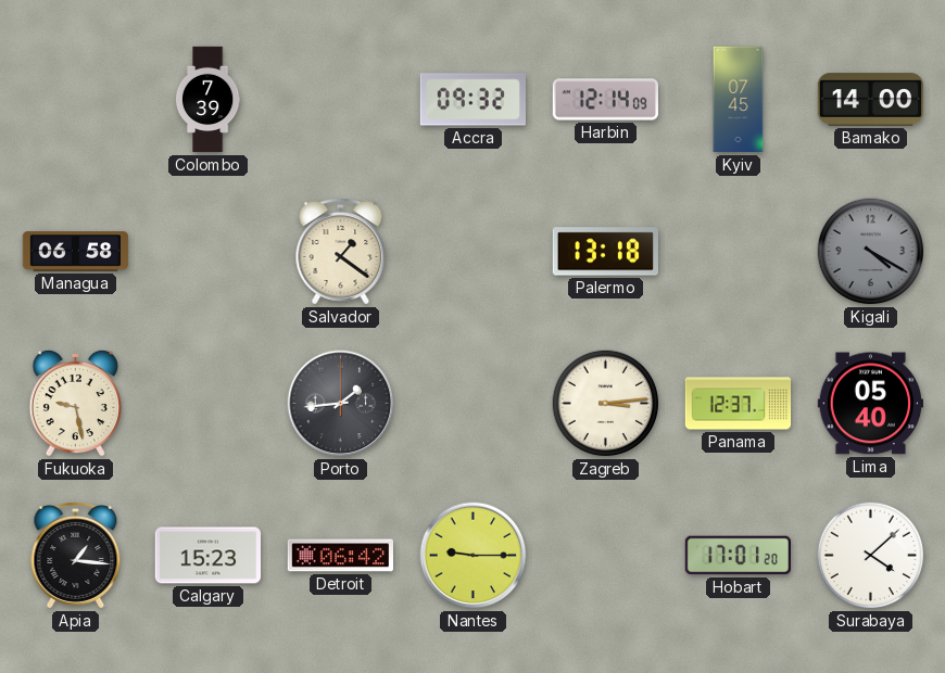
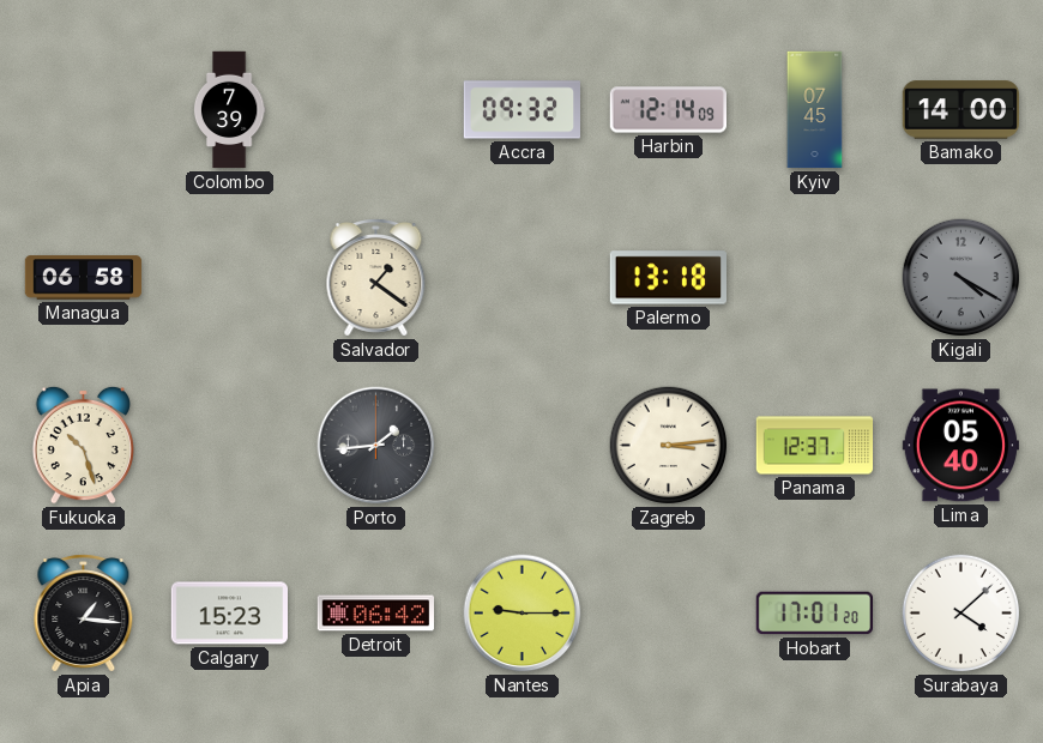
Fukuoka: 9:28 -> 10:27 (83, 445)
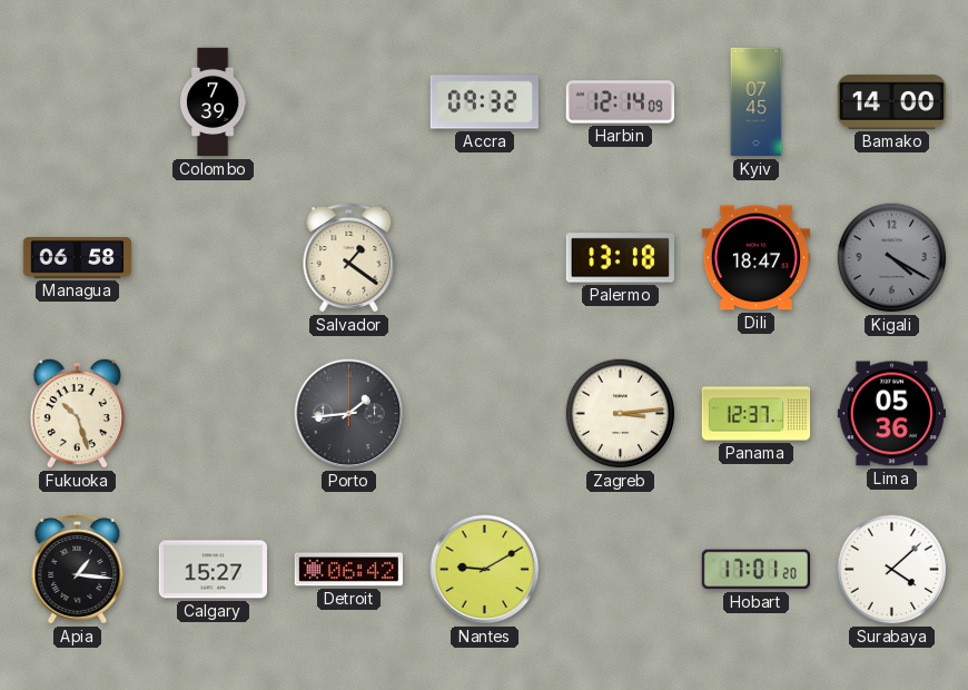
Dili: none -> 18:47 (755, 258)
Lima: 05:40 -> 05:36 (891, 414)
Calgary: 15:23 -> 15:27 (213, 570)
Nantes: 9:15 -> 9:10 (485, 570)
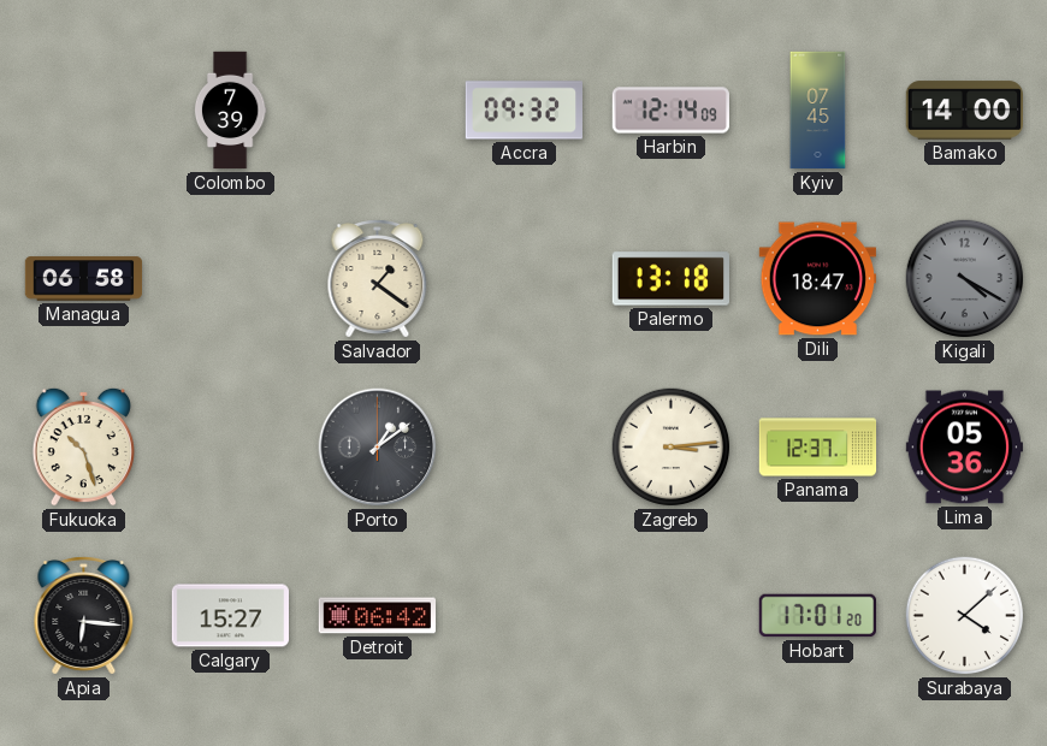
Porto: 1:44 -> 1:09 (378, 448)
Apia: 1:16 -> 6:16 (84, 616)
Nantes: 9:10 -> none (485, 570)
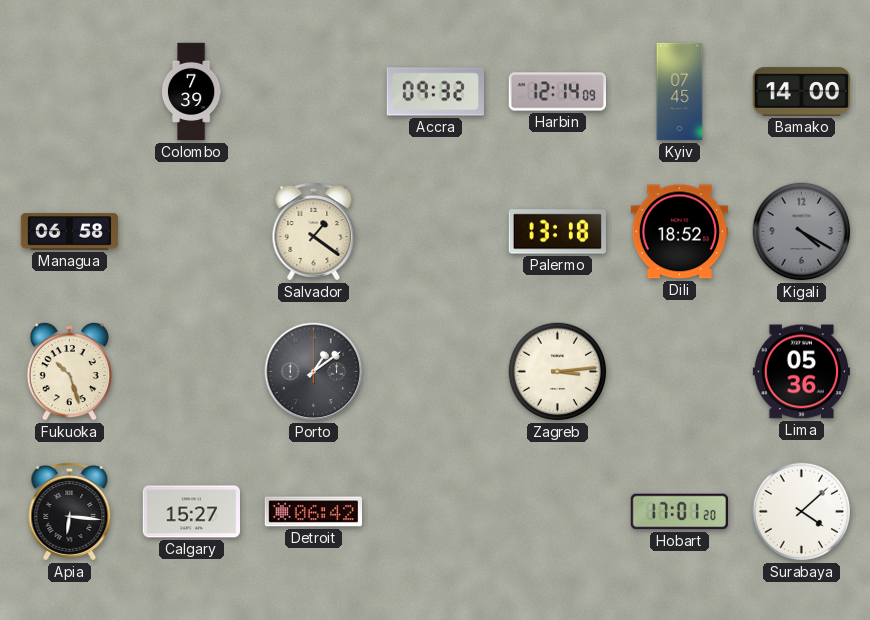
Dili: 18:47 -> 18:52 (679, 232)
Panama: 12:37 -> none (818, 448)
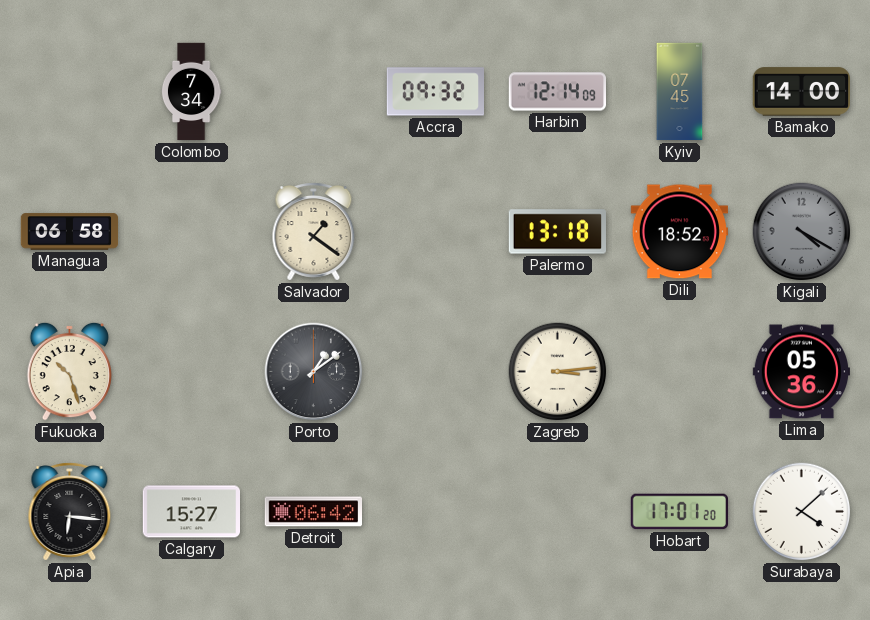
Colombo: 7:39 -> 7:34 (191, 92)
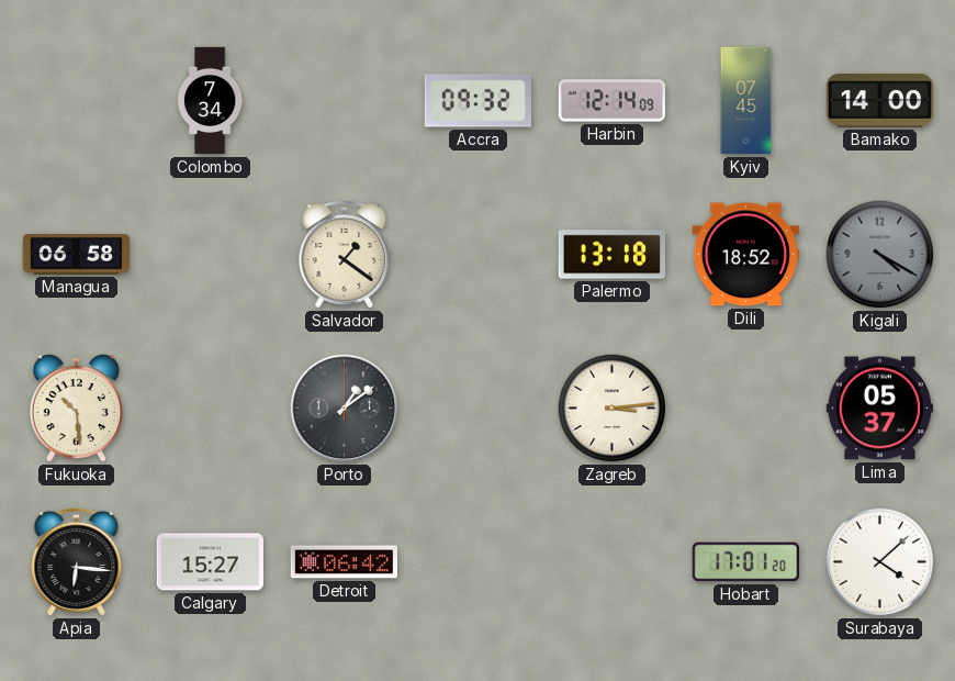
Fukuoka: 10:27 -> 10:29 (76, 408)
Lima: 05:36 -> 05:37 (879, 409)
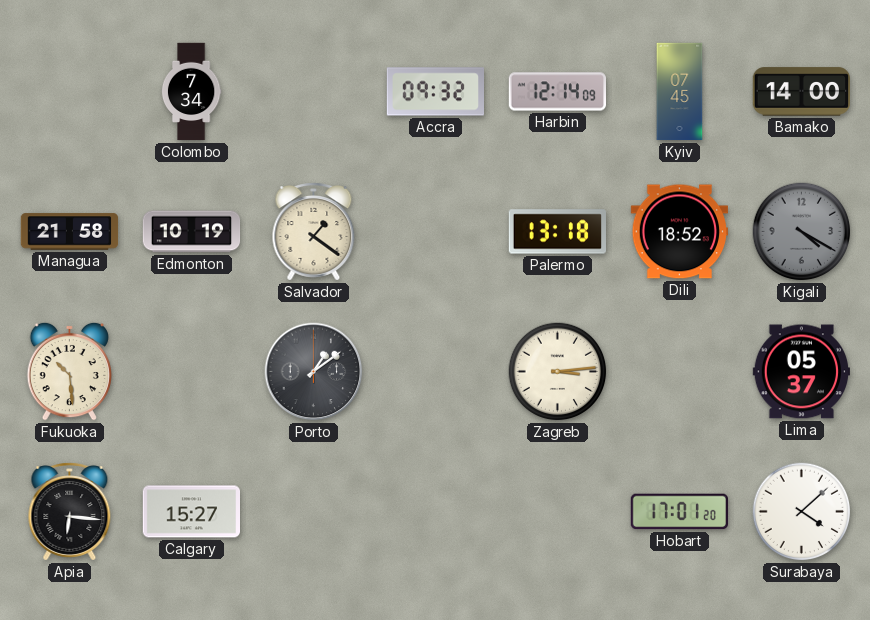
Managua: 06:58 -> 21:58 (70, 232)
Edmonton: none -> 10:19 (192, 232)
Detroit: 06:42 -> none (344, 562)
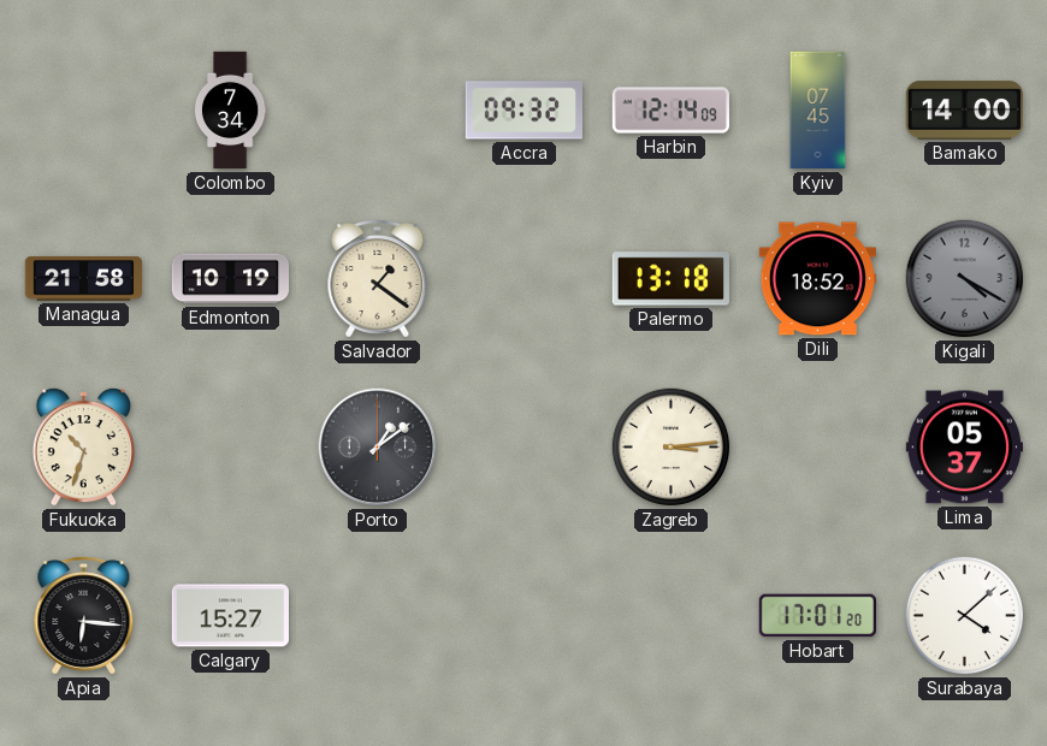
Fukuoka: 10:29 -> 10:33 (83, 446)
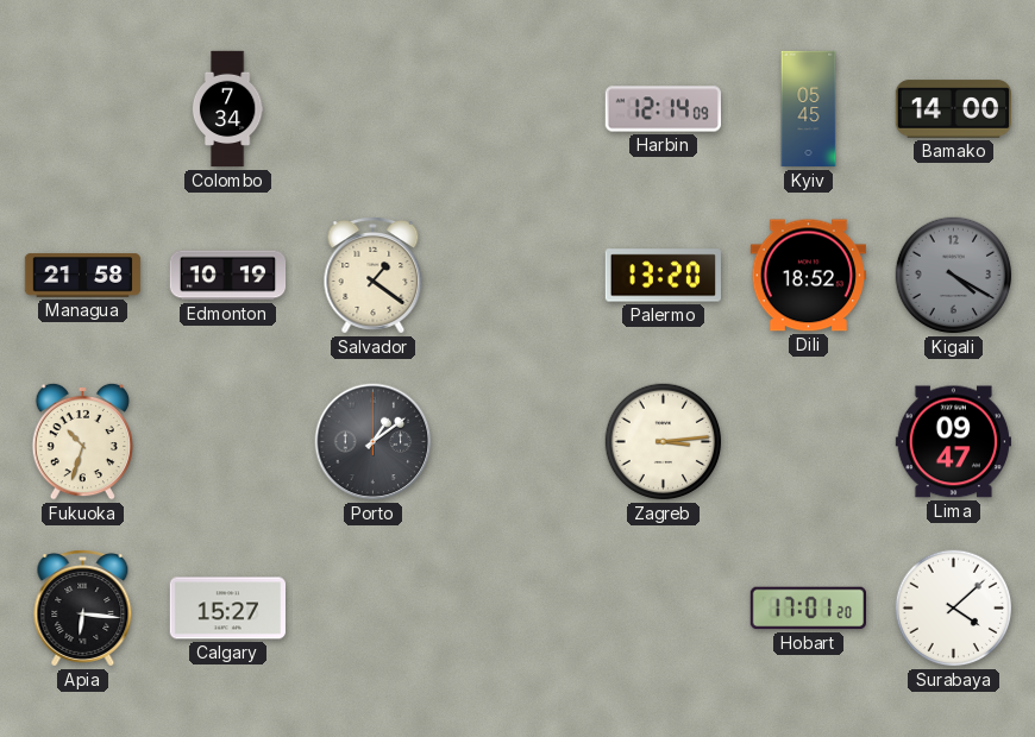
Accra: 09:32 -> none (523, 111)
Kyiv: 07:45 -> 05:45 (809, 109)
Palermo: 13:18 -> 13:20 (663, 276)
Lima: 05:37 -> 09:47 (953, 442)
